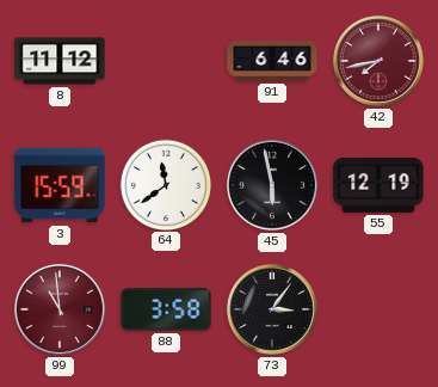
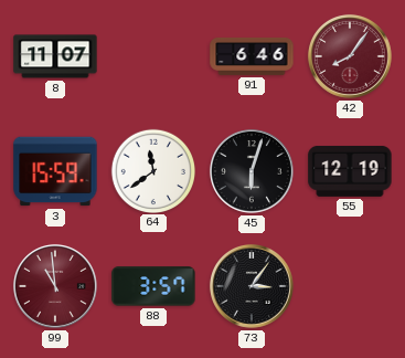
8: 11:12 -> 11:07 (55, 56)
42: 7:43 -> 8:06 (350, 56)
45: 5:58 -> 6:03 (252, 171)
88: 3:58 -> 3:57 (153, 286)
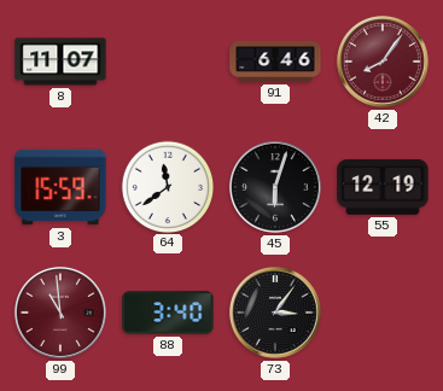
88: 3:57 -> 3:40 (168, 313)
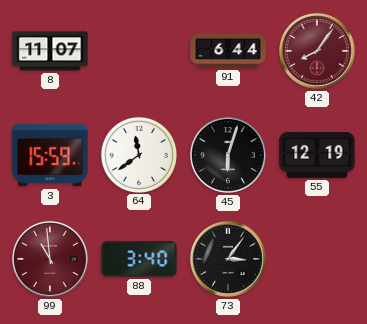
91: 6:46 -> 6:44 (228, 51)
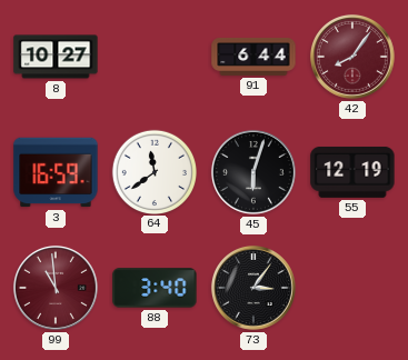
8: 11:07 -> 10:27 (56, 57)
3: 15:59 -> 16:59 (56, 172)
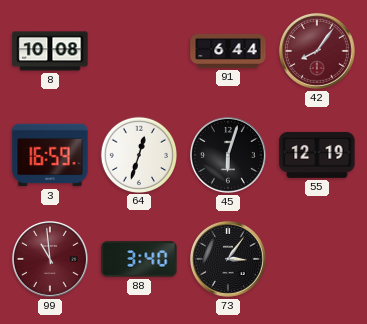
8: 10:27 -> 10:08 (50, 51)
64: 11:39 -> 12:33 (138, 154)
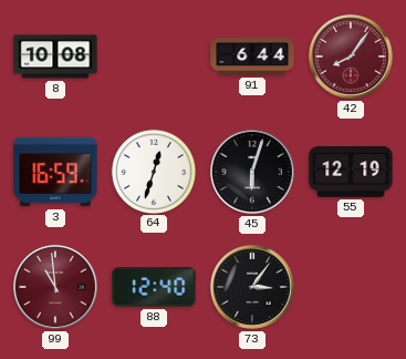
88: 3:40 -> 12:40 (154, 287)
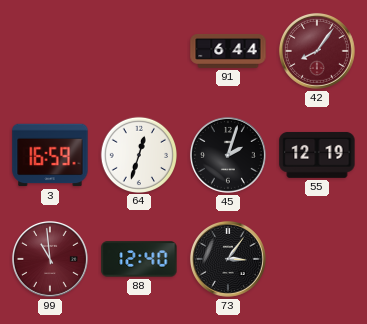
8: 10:08 -> none (55, 57)
45: 6:03 -> 2:03 (228, 155)
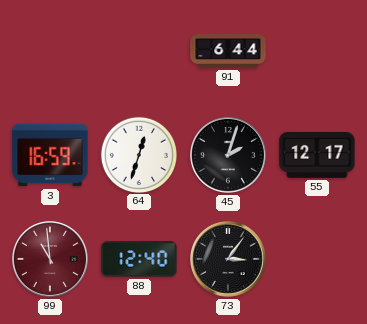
42: 8:06 -> none (317, 51)
55: 12:19 -> 12:17 (317, 155)
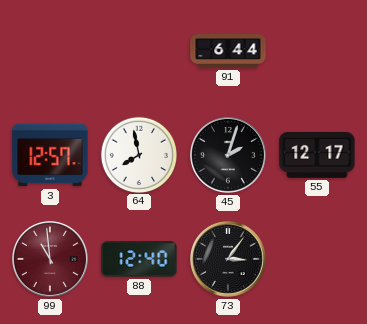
3: 16:59 -> 12:57 (50, 155)
64: 12:33 -> 7:58 (138, 154)
